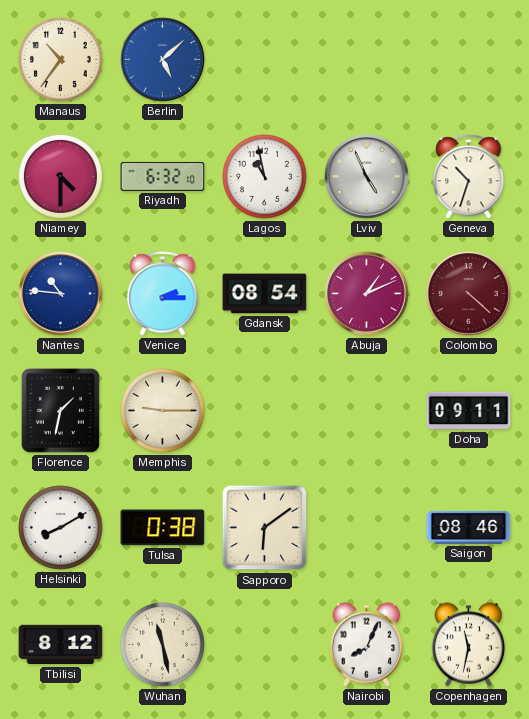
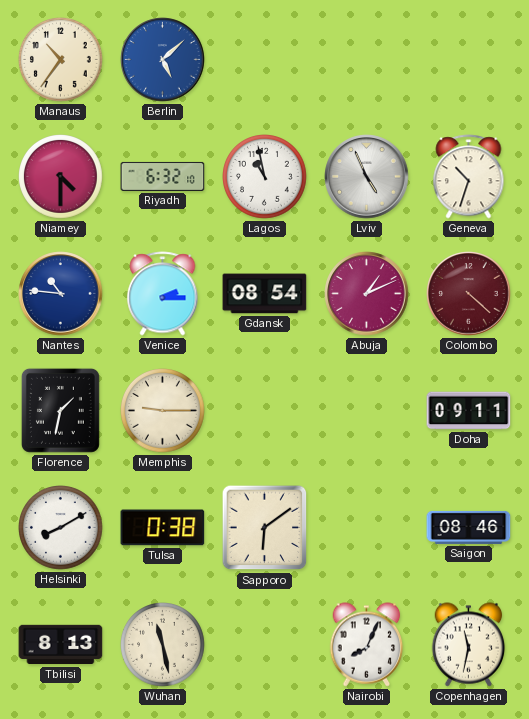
Tbilisi: 8:12 -> 8:13 (61, 645)
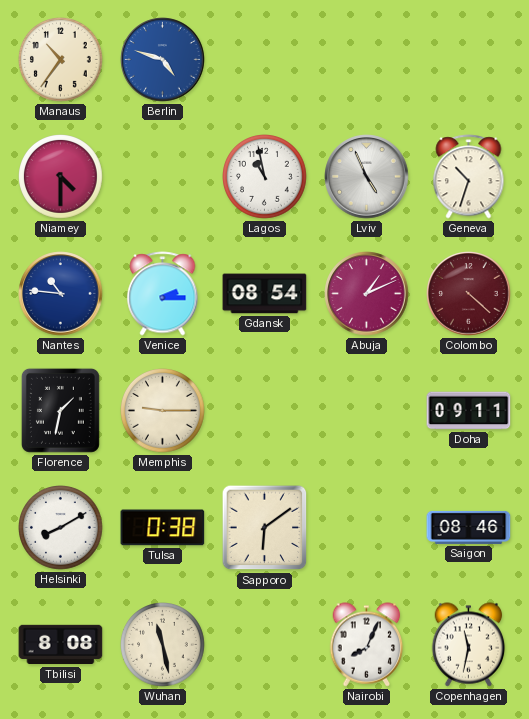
Berlin: 5:08 -> 4:48 (163, 60)
Riyadh: 6:32 -> none (163, 176)
Tbilisi: 8:13 -> 8:08 (61, 645)
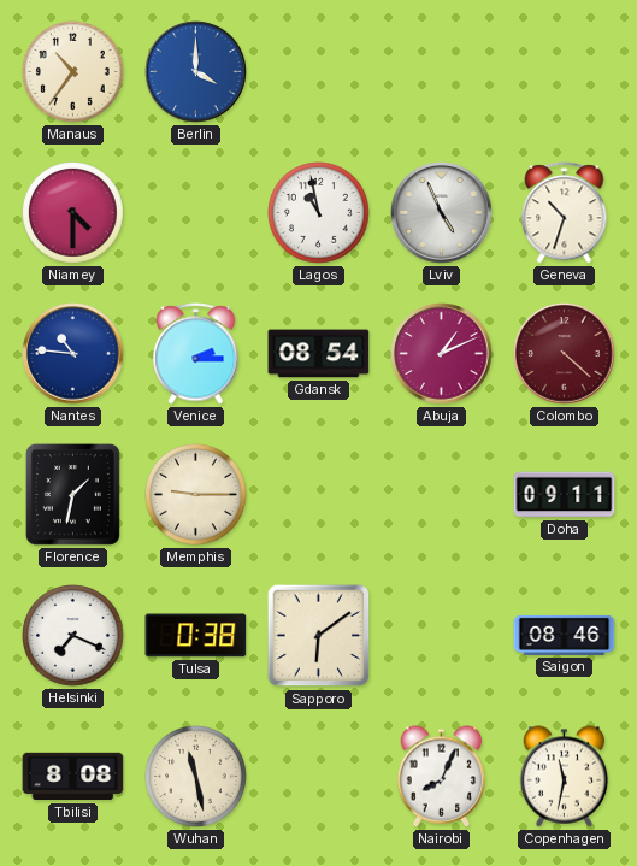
Berlin: 4:48 -> 4:00 (196, 72)
Helsinki: 8:10 -> 7:19 (73, 636)
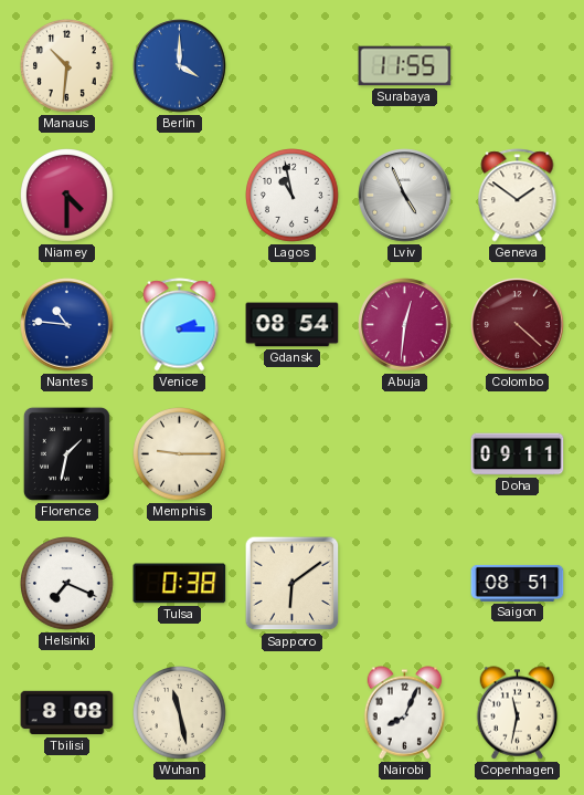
Manaus: 10:36 -> 10:31 (67, 66)
Surabaya: none -> 11:55 (405, 66)
Geneva: 10:33 -> 1:51 (518, 196)
Abuja: 1:11 -> 12:31 (405, 325)
Saigon: 08:46 -> 08:51 (518, 583)
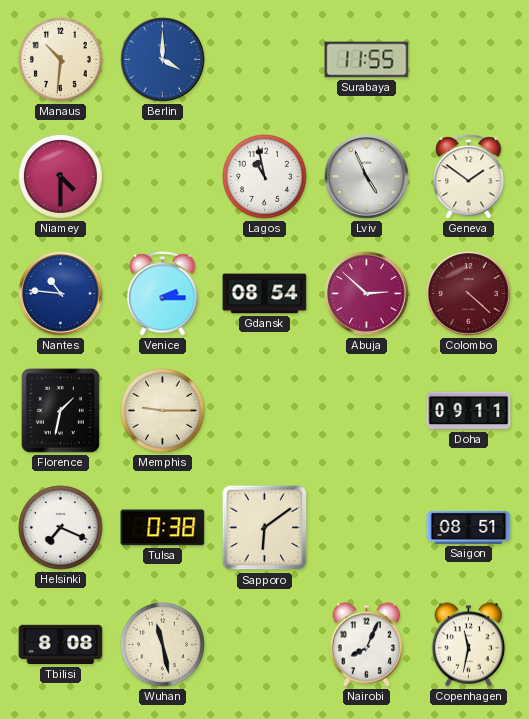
Abuja: 12:31 -> 2:52 (367, 294)
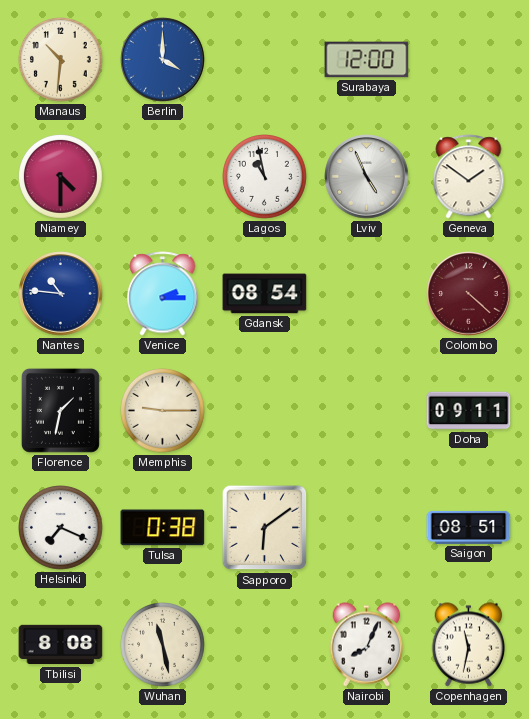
Surabaya: 11:55 -> 12:00 (367, 60)
Abuja: 2:52 -> none (367, 294)
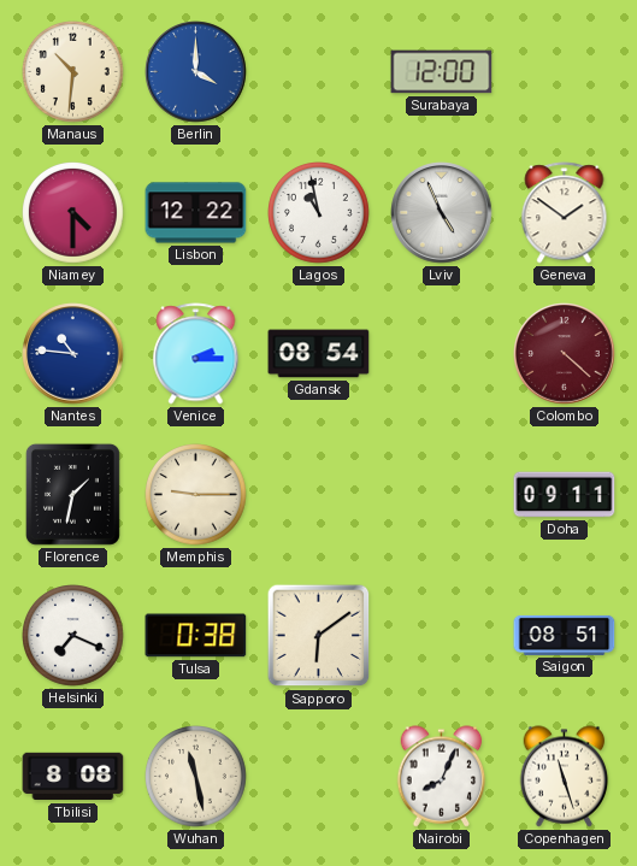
Lisbon: none -> 12:22 (196, 213)
Copenhagen: 11:32 -> 11:27 (565, 777)
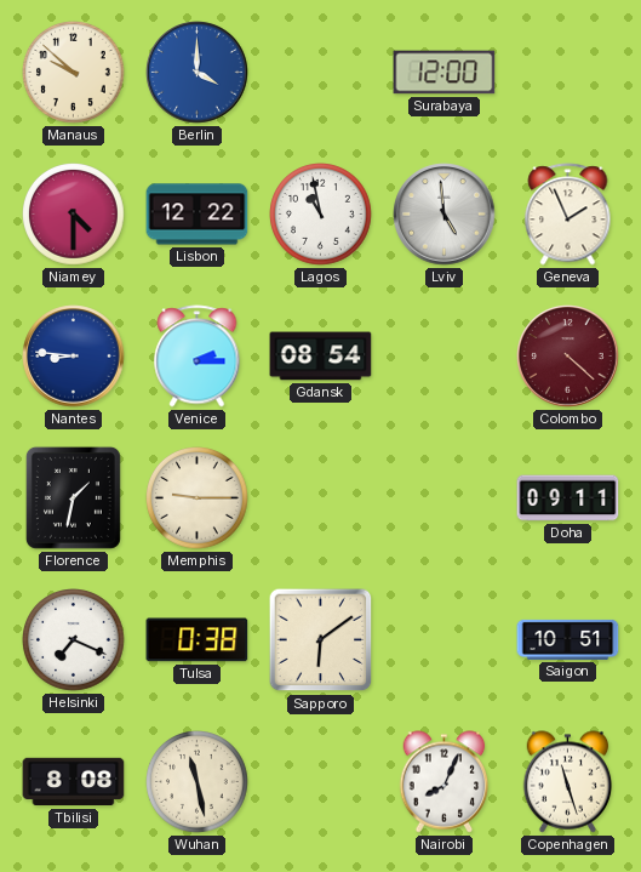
Manaus: 10:31 -> 9:52 (74, 73)
Lviv: 4:56 -> 4:59 (445, 215)
Geneva: 1:51 -> 1:56 (568, 215)
Nantes: 10:46 -> 8:46 (74, 357)
Saigon: 08:51 -> 10:51 (568, 639)
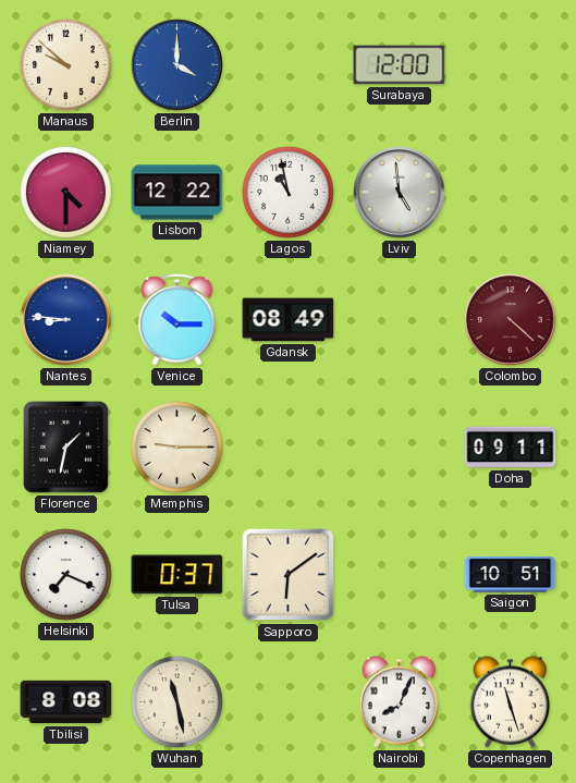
Geneva: 1:56 -> none (568, 215)
Venice: 2:15 -> 10:15 (177, 320)
Gdansk: 08:54 -> 08:49 (289, 320)
Tulsa: 0:38 -> 0:37 (177, 575)
